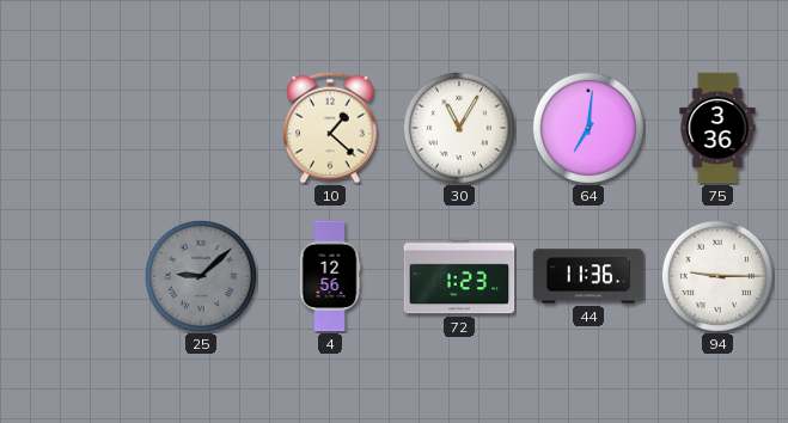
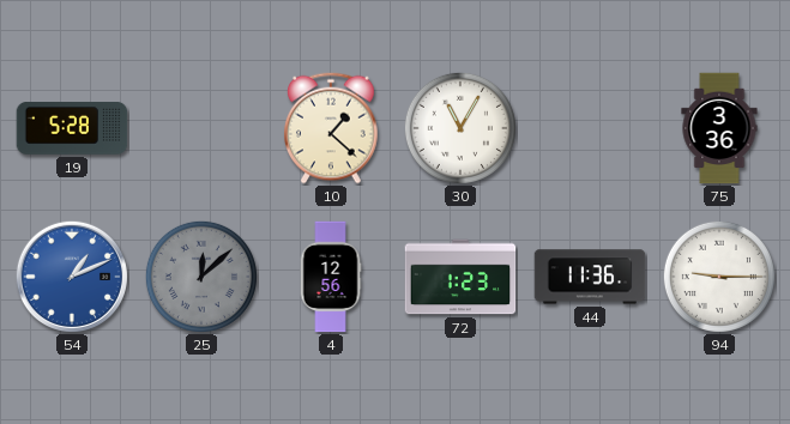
19: none -> 5:28 (72, 129)
64: 7:01 -> none (588, 128)
54: none -> 1:11 (72, 277)
25: 9:08 -> 12:08 (201, 277)
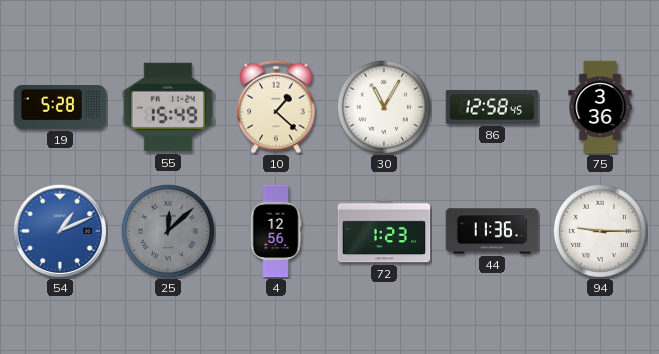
55: none -> 15:49 (168, 107)
86: none -> 12:58 (492, 107)
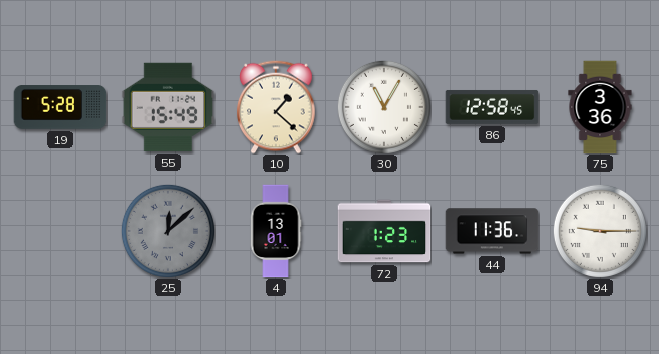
54: 1:11 -> none (60, 231)
4: 12:56 -> 13:01 (276, 231)
